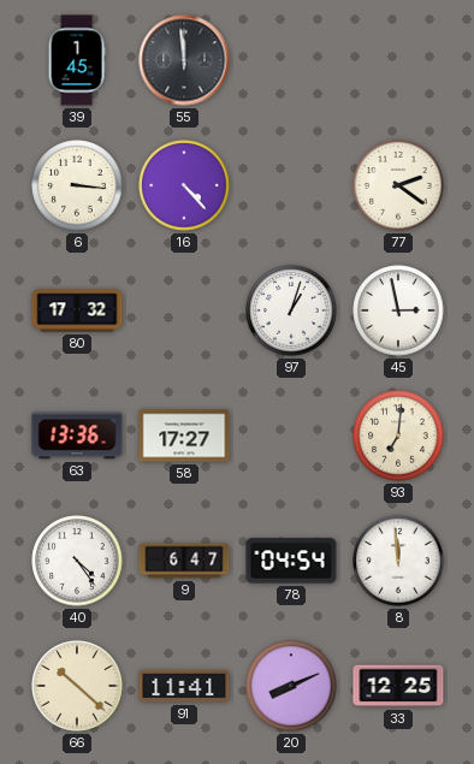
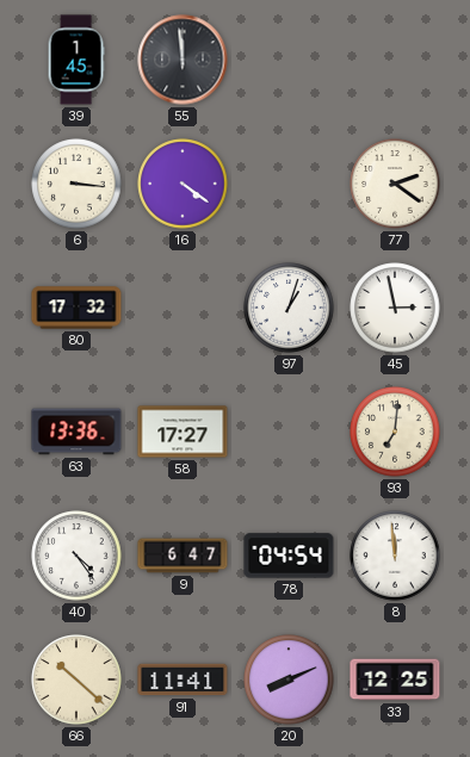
16: 4:23 -> 4:21 (183, 184)
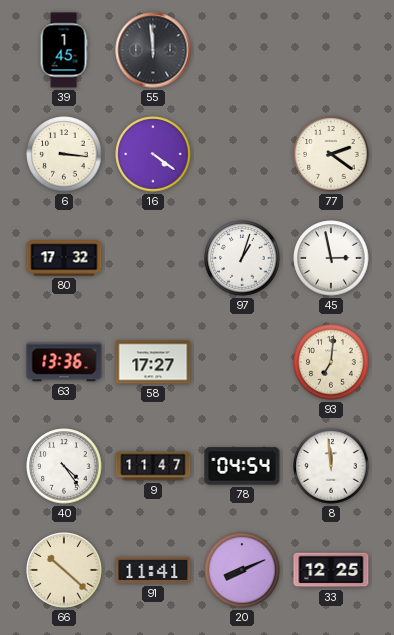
9: 6:47 -> 11:47 (153, 466)
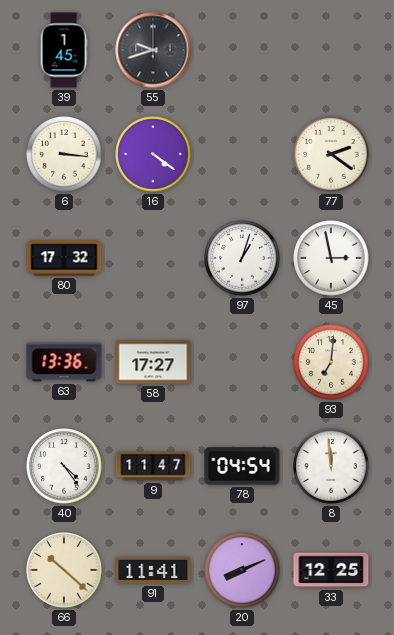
55: 11:59 -> 9:42 (153, 50)
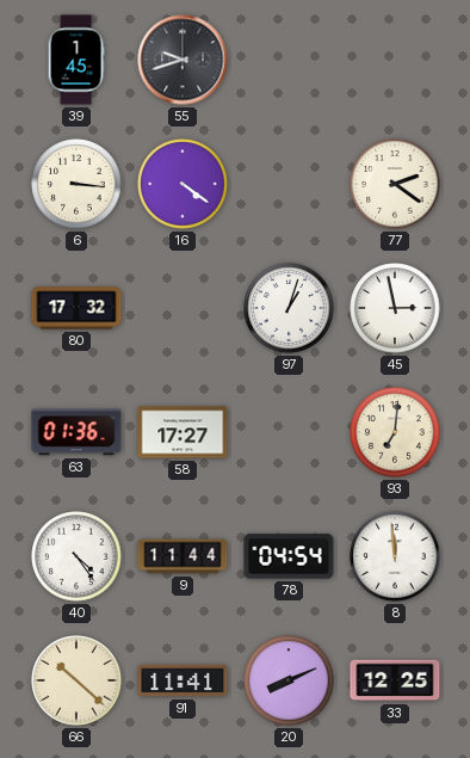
63: 13:36 -> 01:36 (76, 432)
9: 11:47 -> 11:44 (183, 556)
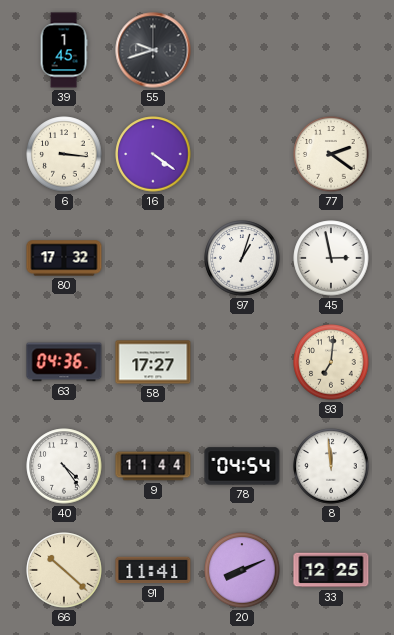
63: 01:36 -> 04:36 (64, 362)
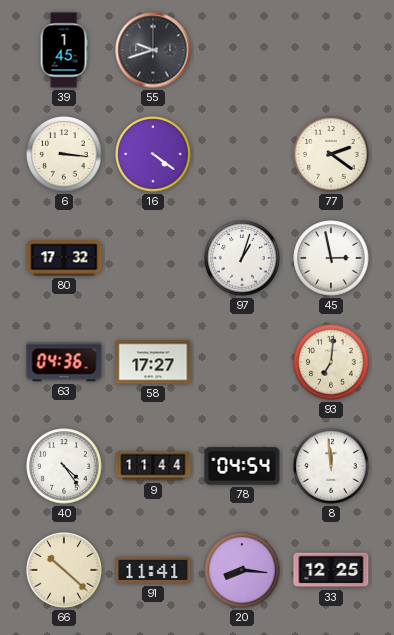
20: 8:11 -> 8:16 (242, 570)
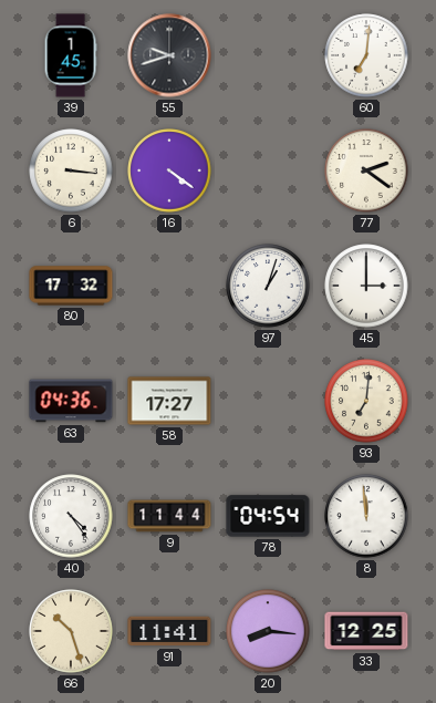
60: none -> 7:01 (366, 55)
45: 2:58 -> 3:00 (366, 286)
66: 10:22 -> 10:27 (71, 631)
